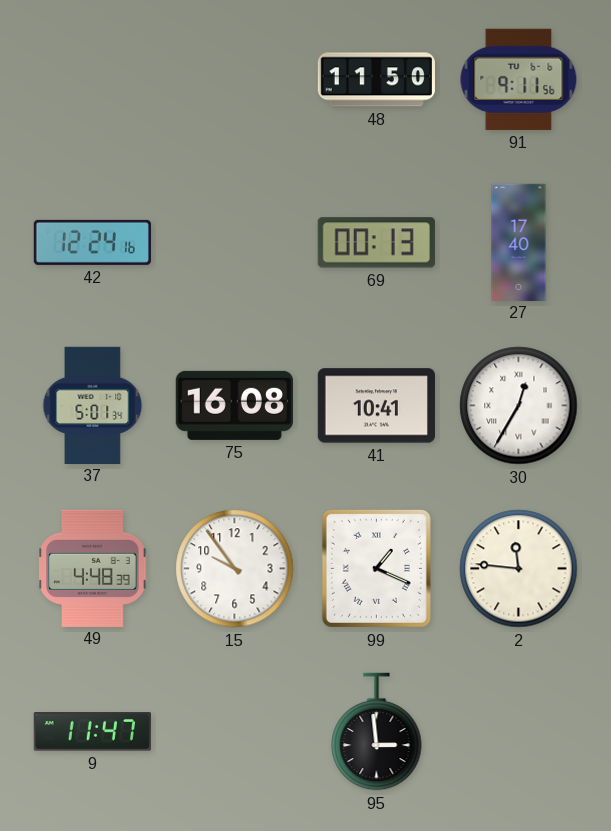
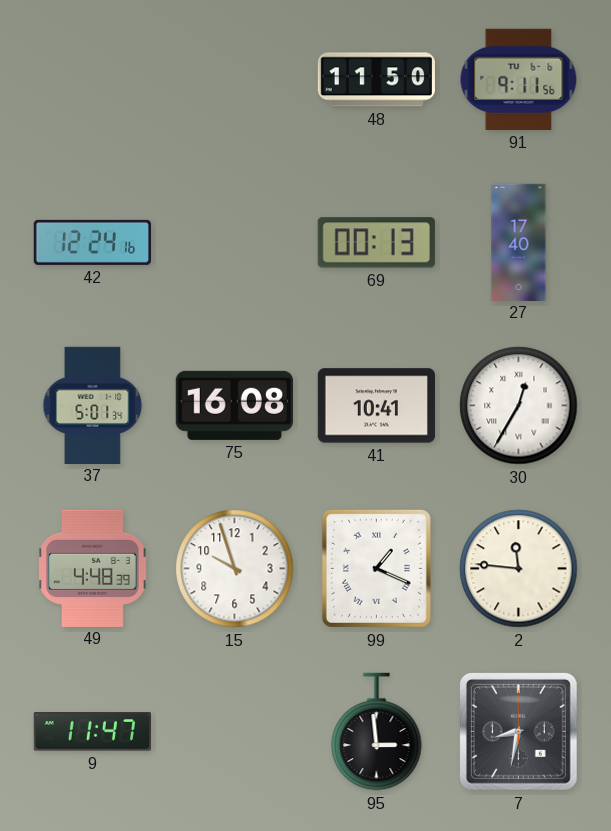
15: 9:54 -> 9:57 (235, 569)
7: none -> 8:32 (518, 731)
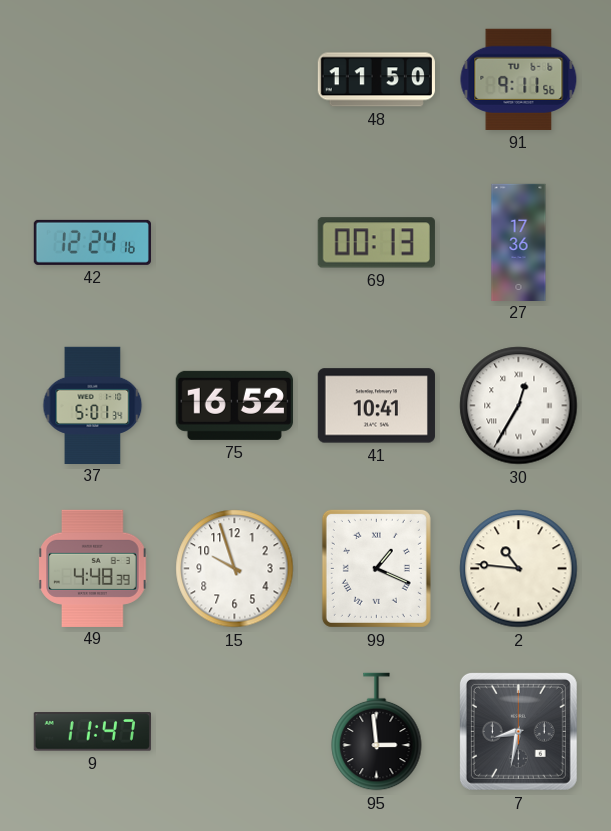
27: 17:40 -> 17:36 (519, 242)
75: 16:08 -> 16:52 (234, 405)
2: 11:46 -> 10:46 (519, 569)
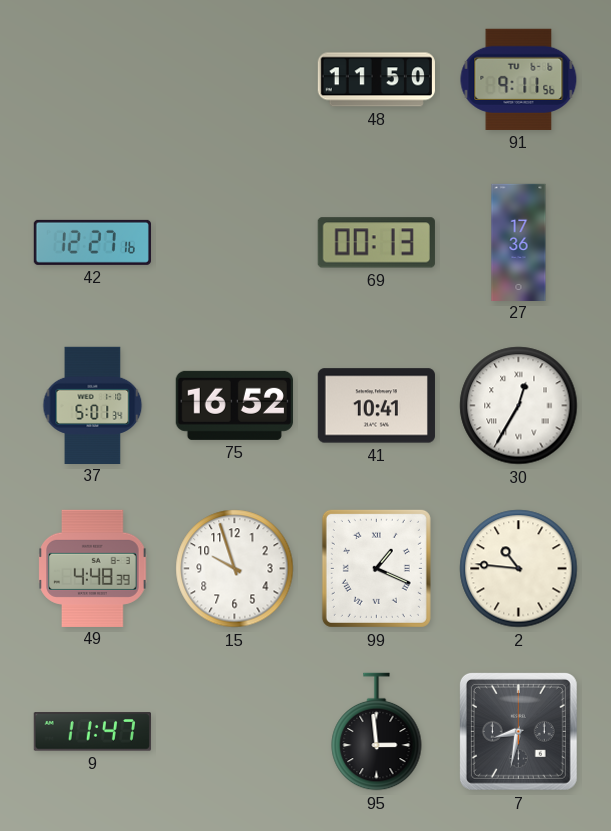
42: 12:24 -> 12:27 (92, 242)
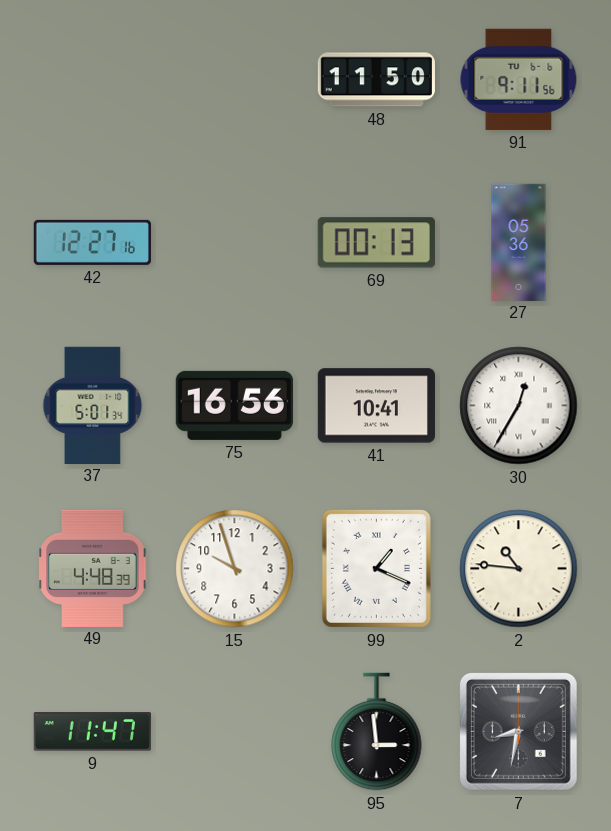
27: 17:36 -> 05:36 (519, 242)
75: 16:52 -> 16:56 (234, 405)
